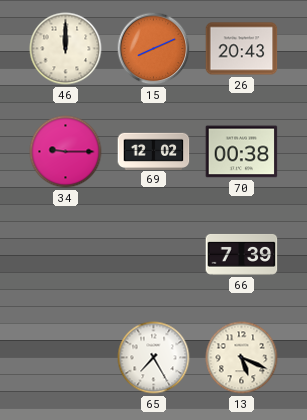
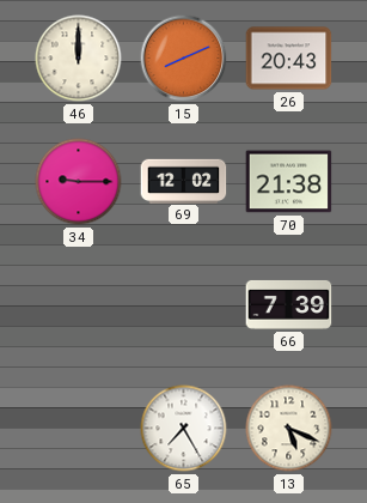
70: 00:38 -> 21:38 (289, 182)
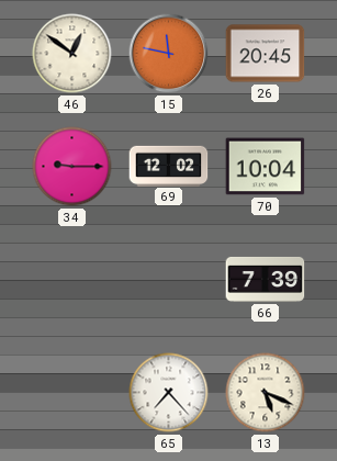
46: 12:00 -> 12:51 (72, 54)
15: 8:11 -> 11:47 (169, 54)
26: 20:43 -> 20:45 (266, 54)
70: 21:38 -> 10:04 (266, 167)
65: 7:25 -> 7:23 (169, 393)
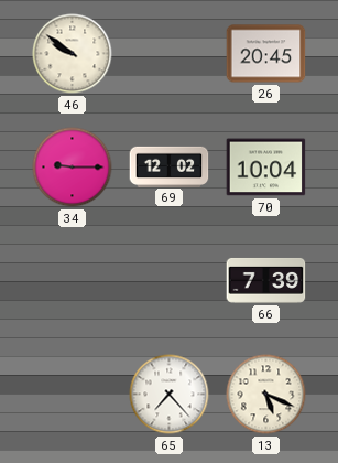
46: 12:51 -> 9:51 (73, 54)
15: 11:47 -> none (169, 54)
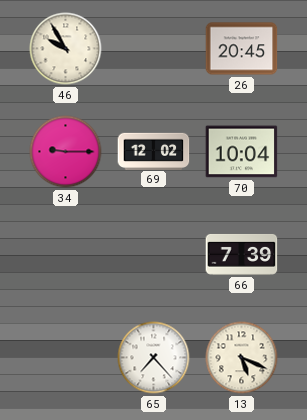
46: 9:51 -> 9:55 (66, 49)
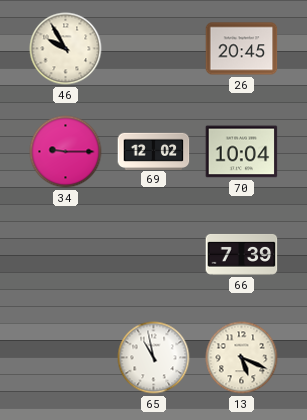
65: 7:23 -> 10:58 (154, 358)
